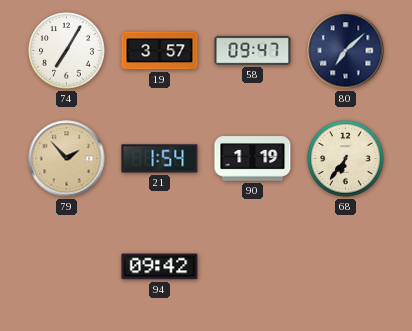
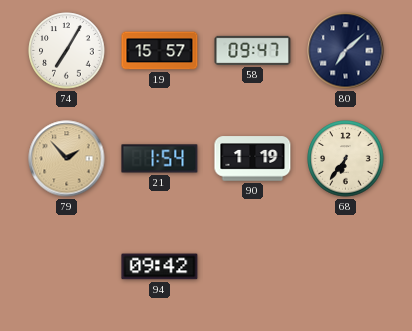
19: 3:57 -> 15:57 (160, 51)
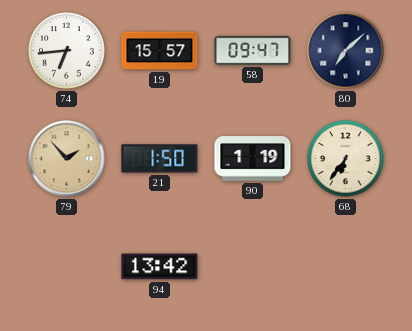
74: 7:05 -> 6:44 (67, 51)
21: 1:54 -> 1:50 (160, 159)
94: 09:42 -> 13:42 (160, 267)
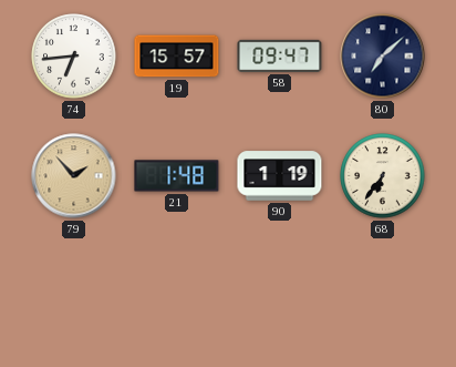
21: 1:50 -> 1:48 (177, 176)
94: 13:42 -> none (160, 267)
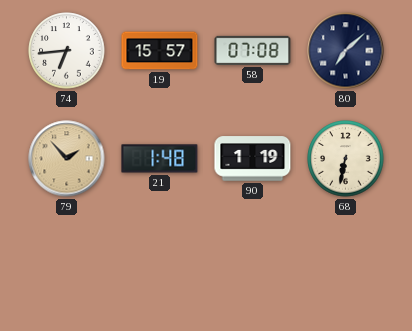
58: 09:47 -> 07:08 (253, 50)
68: 6:36 -> 6:32 (346, 159)
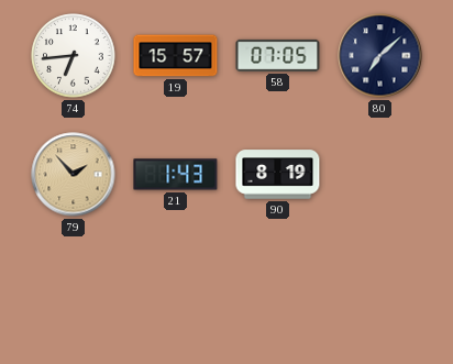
58: 07:08 -> 07:05 (278, 55)
21: 1:48 -> 1:43 (176, 175)
90: 1:19 -> 8:19 (278, 175)
68: 6:32 -> none (346, 159)
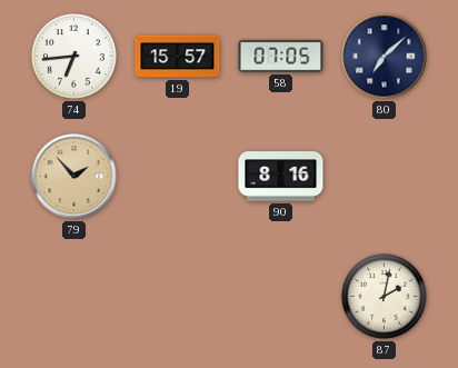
21: 1:43 -> none (176, 175)
90: 8:19 -> 8:16 (281, 177)
87: none -> 2:02 (385, 297)
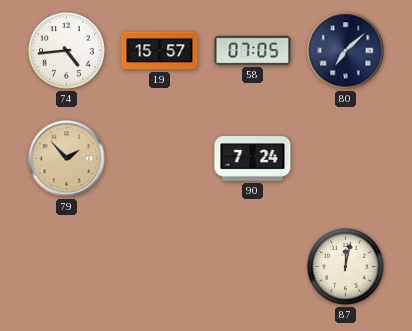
74: 6:44 -> 4:44 (67, 51)
90: 8:16 -> 7:24 (253, 159)
87: 2:02 -> 12:02 (346, 267)
